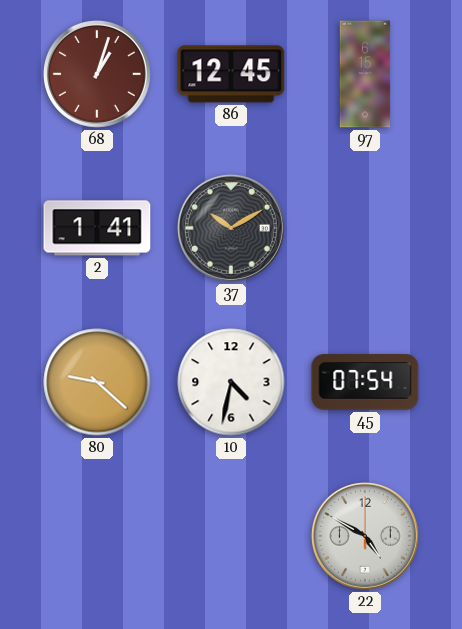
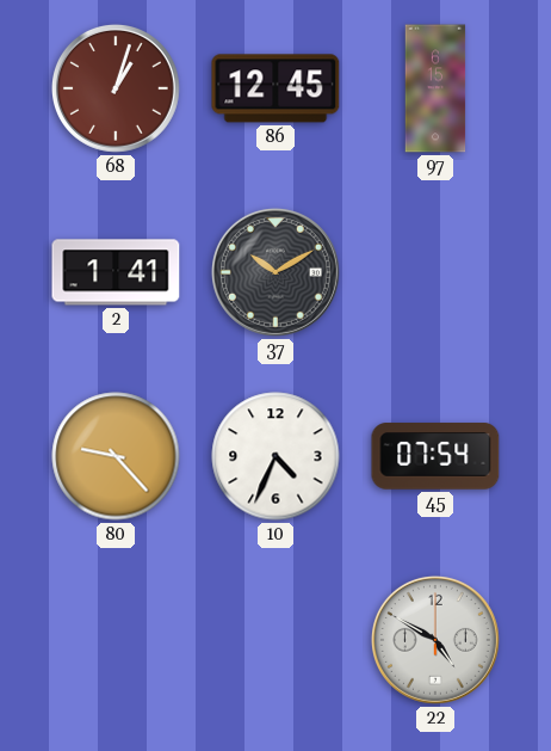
80: 9:22 -> 9:23 (116, 456)
10: 4:32 -> 4:34 (275, 456)
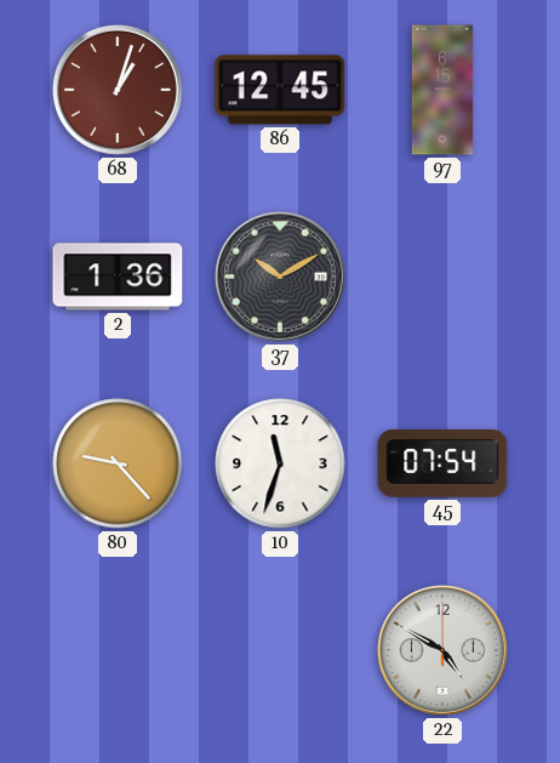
2: 1:41 -> 1:36 (118, 277)
10: 4:34 -> 11:33 (280, 463)
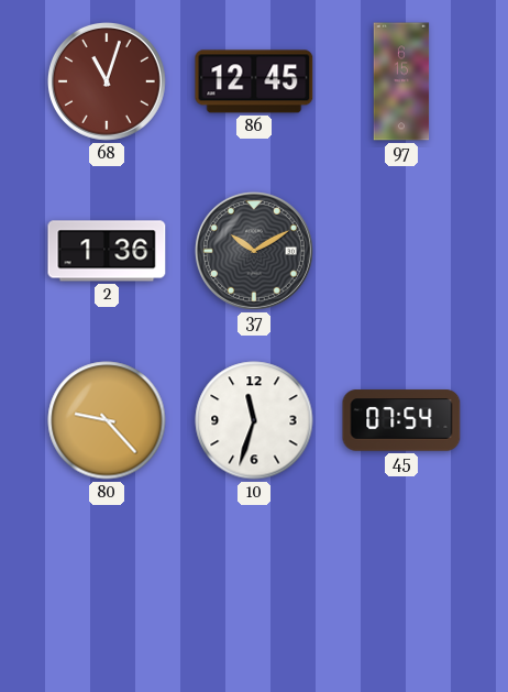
68: 1:03 -> 11:03 (107, 81)
22: 4:50 -> none (442, 650)
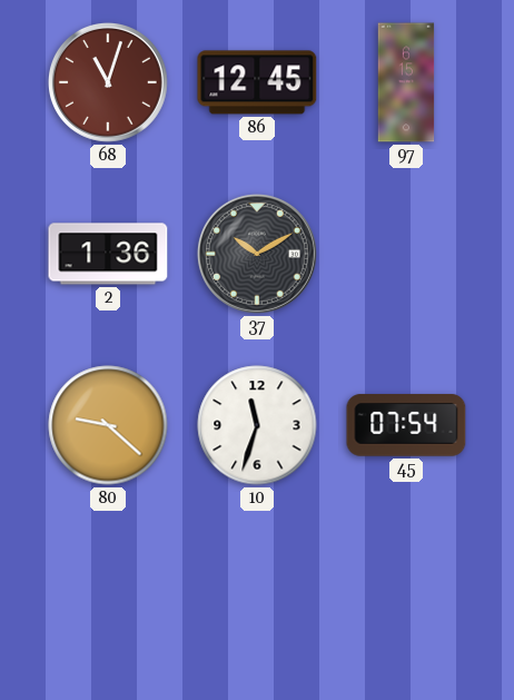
80: 9:23 -> 9:22 (108, 425)
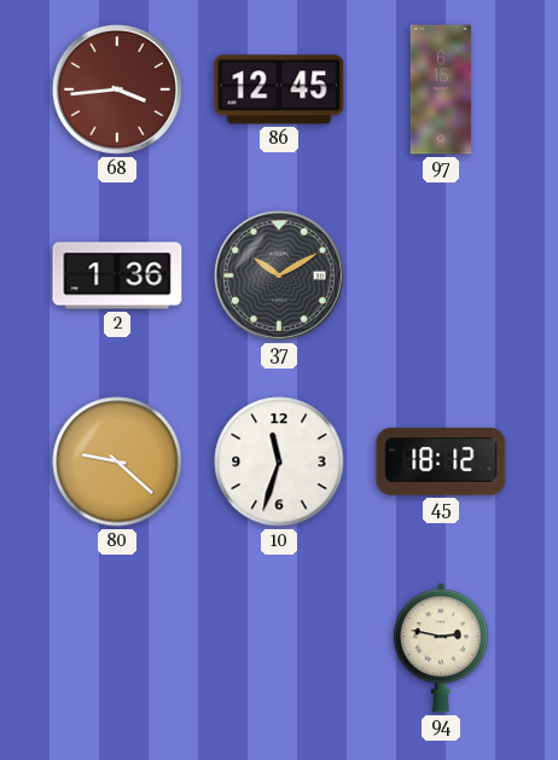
68: 11:03 -> 3:44 (117, 89)
45: 07:54 -> 18:12 (441, 462)
94: none -> 2:47 (441, 648)
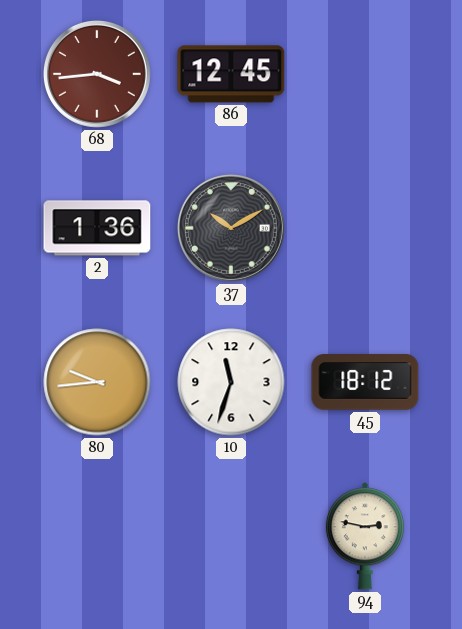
97: 6:15 -> none (441, 89)
80: 9:22 -> 9:44 (97, 382)
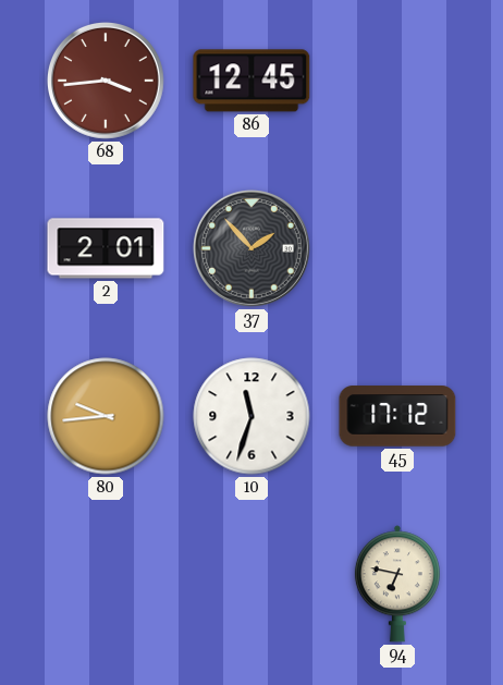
2: 1:36 -> 2:01 (106, 248)
37: 10:10 -> 1:53 (251, 248)
45: 18:12 -> 17:12 (397, 416)
94: 2:47 -> 6:47 (397, 584)
